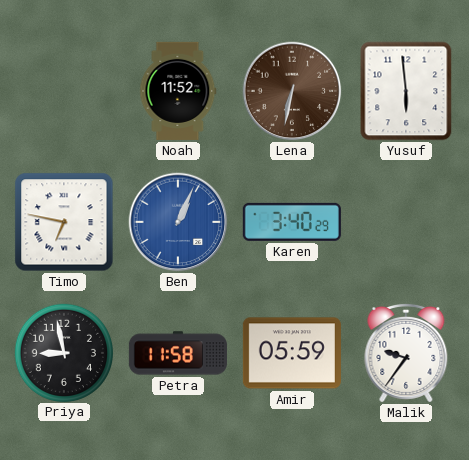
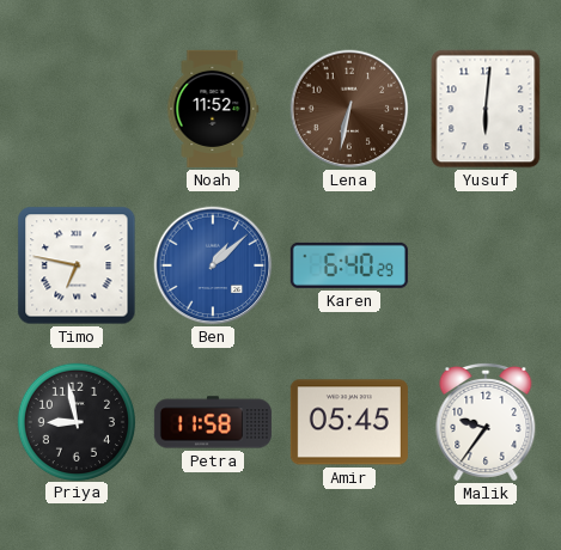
Yusuf: 5:59 -> 6:01 (486, 109)
Ben: 1:04 -> 1:08 (213, 265)
Karen: 3:40 -> 6:40 (349, 265)
Amir: 05:59 -> 05:45 (349, 422)
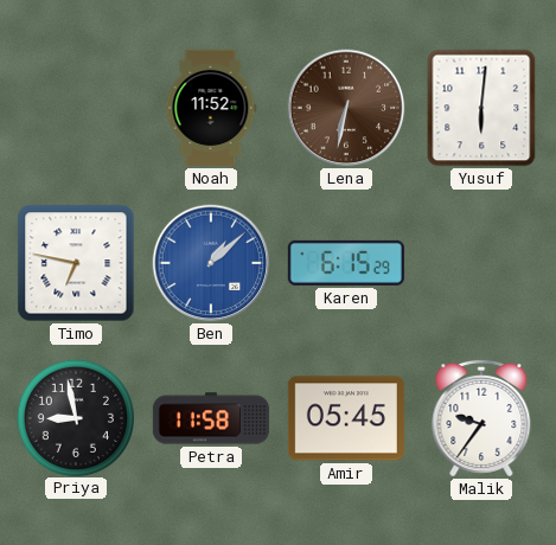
Karen: 6:40 -> 6:15 (346, 263)
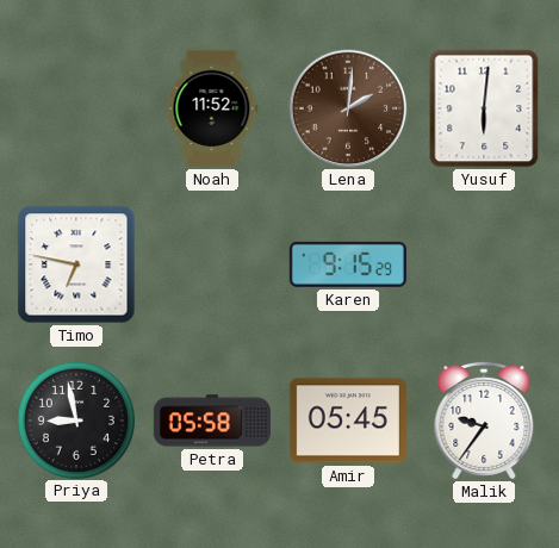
Lena: 6:32 -> 2:01 (348, 108)
Ben: 1:08 -> none (211, 263)
Karen: 6:15 -> 9:15 (348, 264)
Petra: 11:58 -> 05:58 (212, 421)
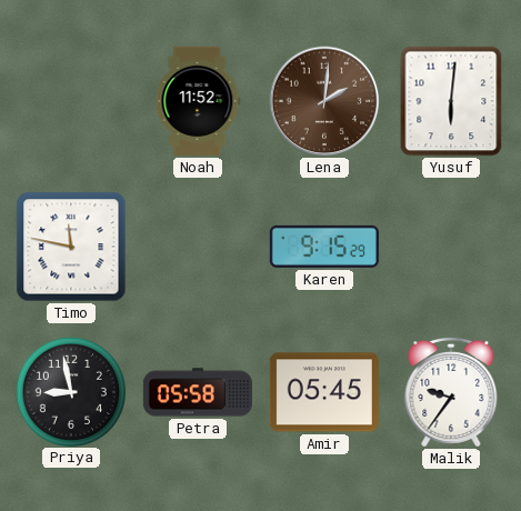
Timo: 6:47 -> 11:47 (71, 247)
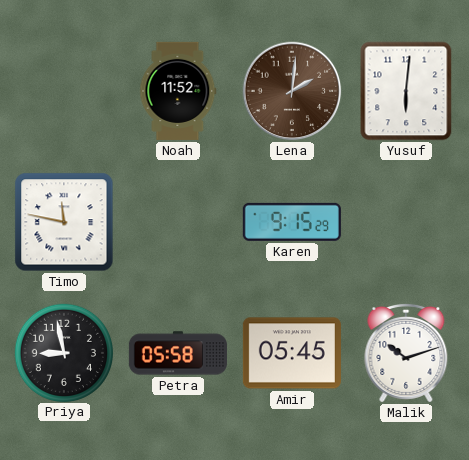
Malik: 9:36 -> 10:12 (406, 353)
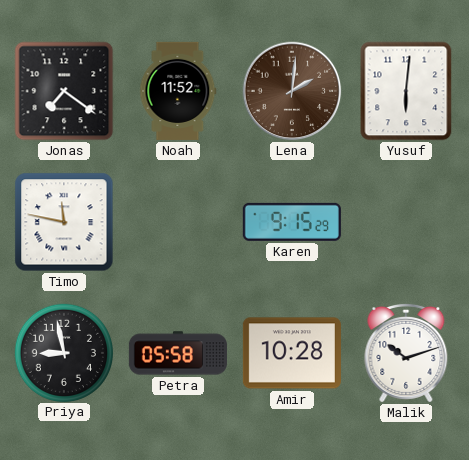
Jonas: none -> 7:21 (64, 91)
Amir: 05:45 -> 10:28 (292, 353)
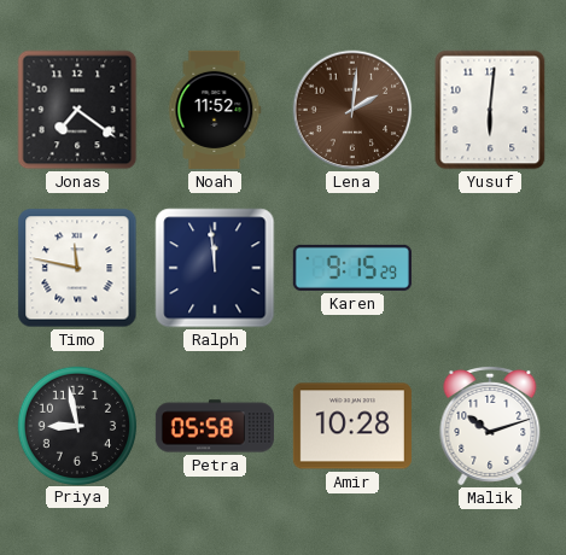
Ralph: none -> 11:59 (215, 268)
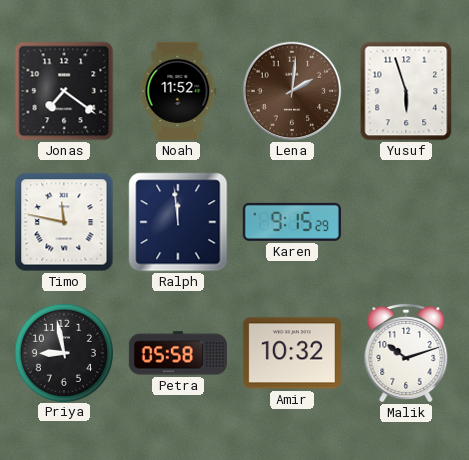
Yusuf: 6:01 -> 5:57 (406, 91)
Amir: 10:28 -> 10:32 (292, 353)
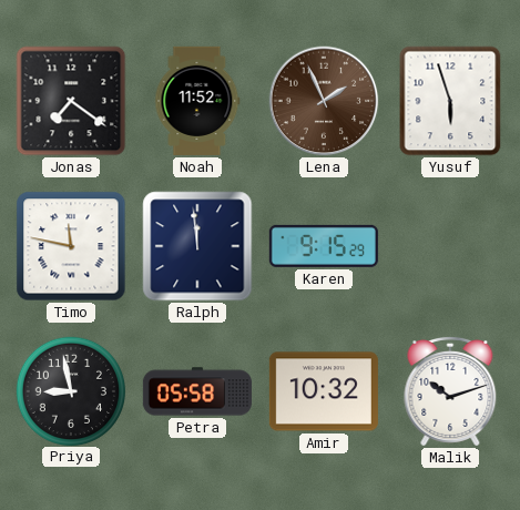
Lena: 2:01 -> 1:56 (324, 101)
